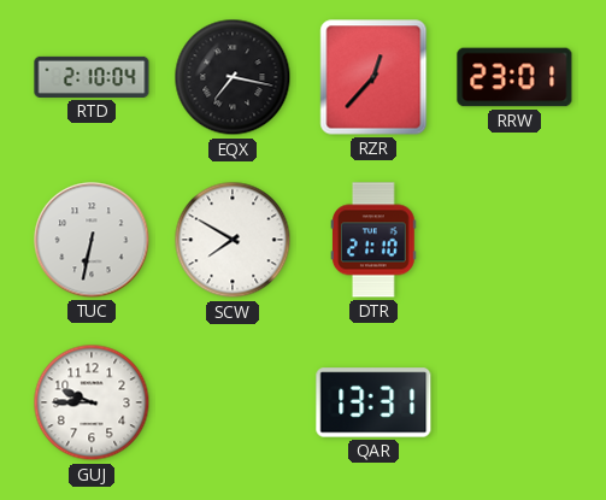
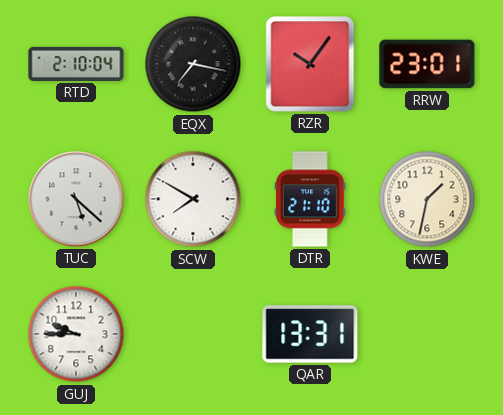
RZR: 12:37 -> 10:06 (310, 64)
TUC: 6:32 -> 5:22 (76, 199)
KWE: none -> 1:32 (427, 199)
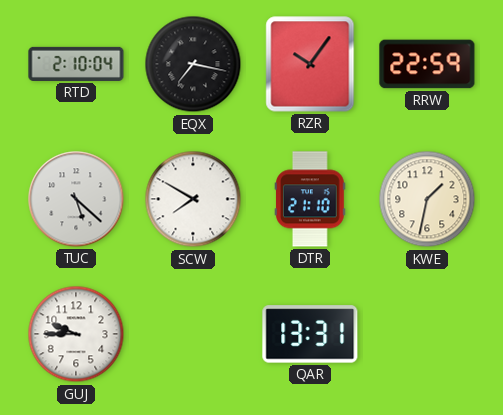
RRW: 23:01 -> 22:59 (427, 64)
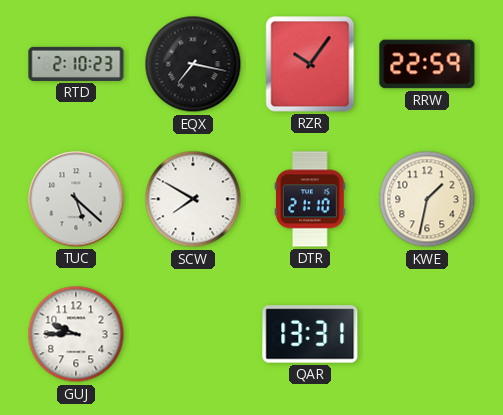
RTD: 2:10:04 -> 2:10:23 (76, 64)
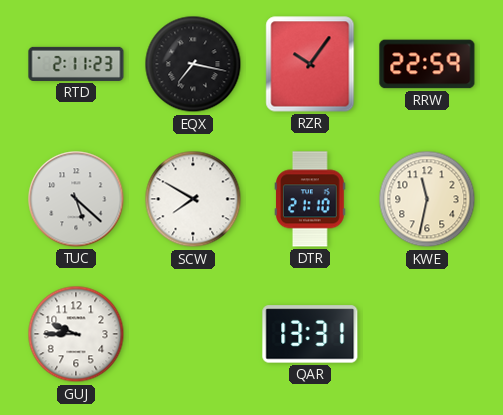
RTD: 2:10 -> 2:11 (76, 64)
KWE: 1:32 -> 11:32 (427, 199)
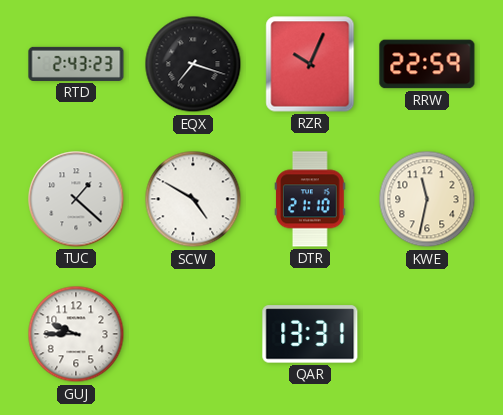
RTD: 2:11 -> 2:43 (76, 64)
EQX: 7:17 -> 7:18 (193, 64)
RZR: 10:06 -> 10:04 (310, 64)
TUC: 5:22 -> 1:22 (76, 199)
SCW: 7:50 -> 4:50 (193, 199)
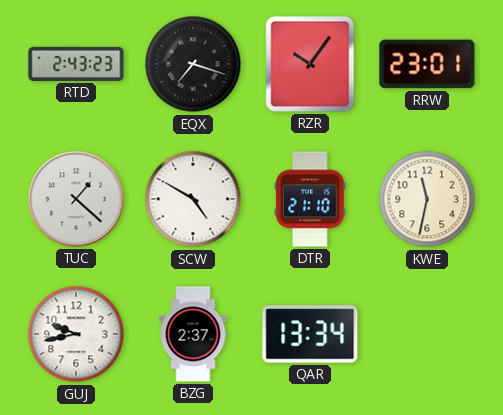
RZR: 10:04 -> 10:06 (310, 64)
RRW: 22:59 -> 23:01 (427, 64)
GUJ: 9:45 -> 9:43 (76, 334)
BZG: none -> 2:37 (193, 334)
QAR: 13:31 -> 13:34 (310, 334)
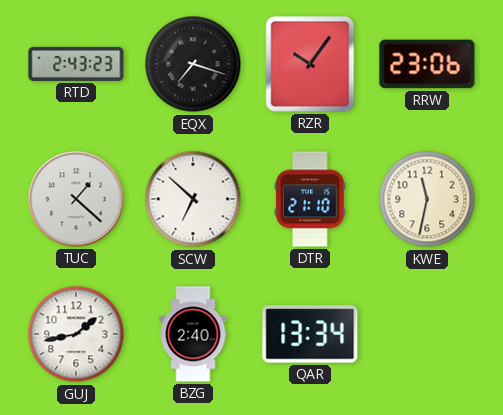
RRW: 23:01 -> 23:06 (427, 64)
SCW: 4:50 -> 6:52 (193, 199)
GUJ: 9:43 -> 1:43 (76, 334)
BZG: 2:37 -> 2:40 (193, 334)
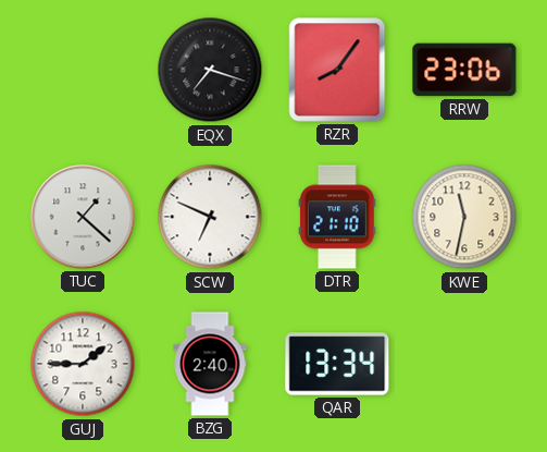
RTD: 2:43 -> none (76, 64)
RZR: 10:06 -> 8:06 (337, 70)
SCW: 6:52 -> 6:49 (210, 217)
GUJ: 1:43 -> 1:45 (83, 364)
